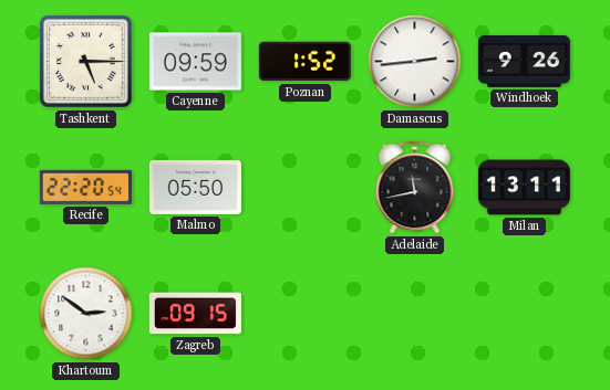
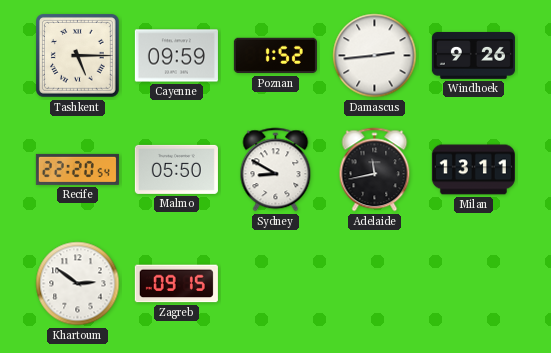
Sydney: none -> 8:50 (276, 170)
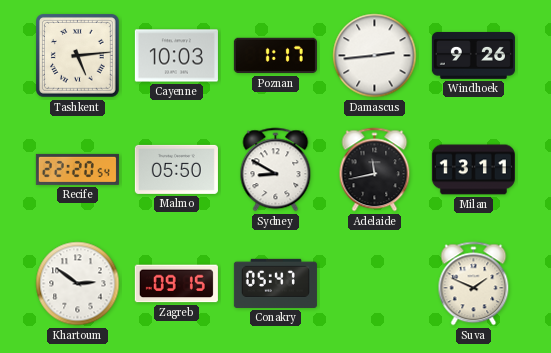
Tashkent: 5:15 -> 5:14 (78, 56)
Cayenne: 09:59 -> 10:03 (176, 56)
Poznan: 1:52 -> 1:17 (275, 56)
Conakry: none -> 05:47 (275, 283)
Suva: none -> 1:49 (474, 284)
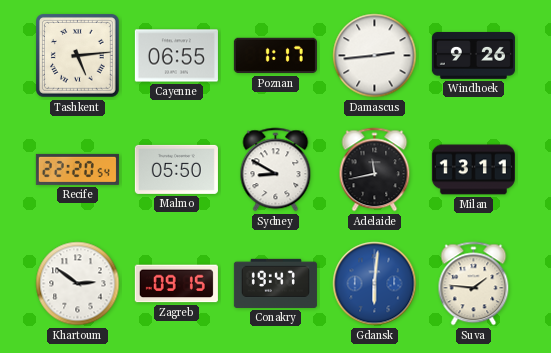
Cayenne: 10:03 -> 06:55 (176, 56)
Conakry: 05:47 -> 19:47 (275, 283)
Gdansk: none -> 6:01 (375, 284)
Suva: 1:49 -> 1:46 (474, 284)
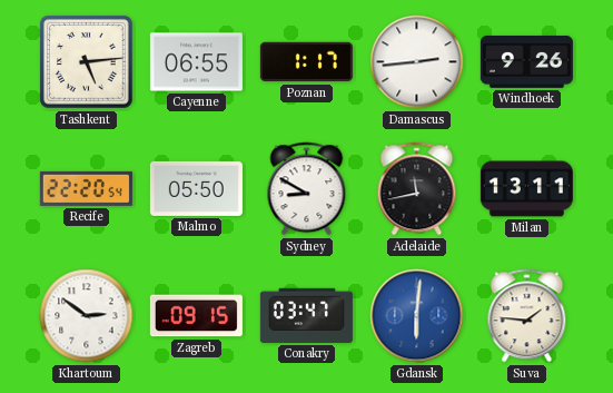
Conakry: 19:47 -> 03:47 (306, 315)
